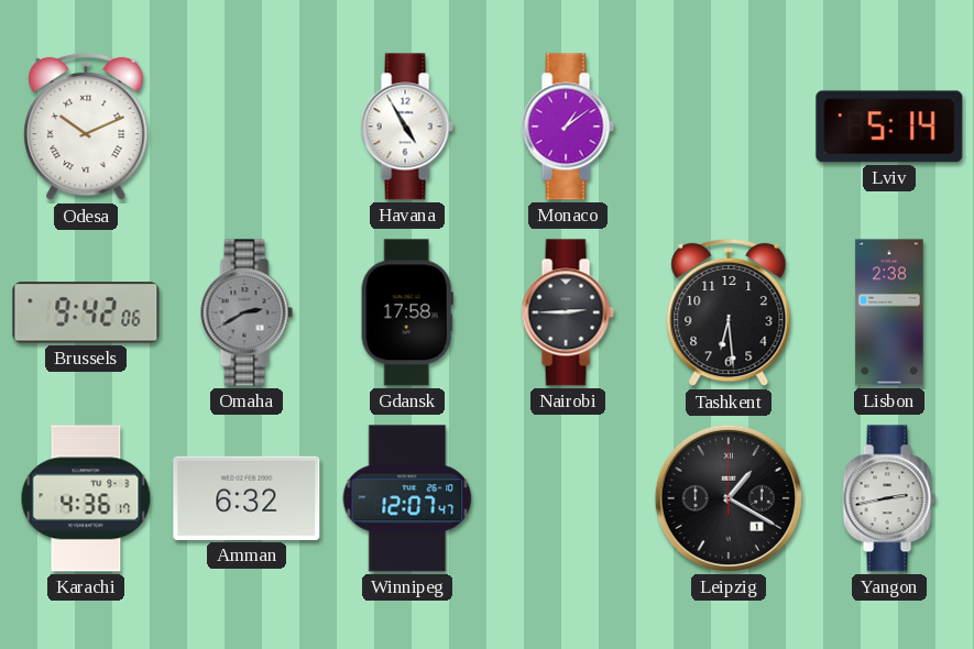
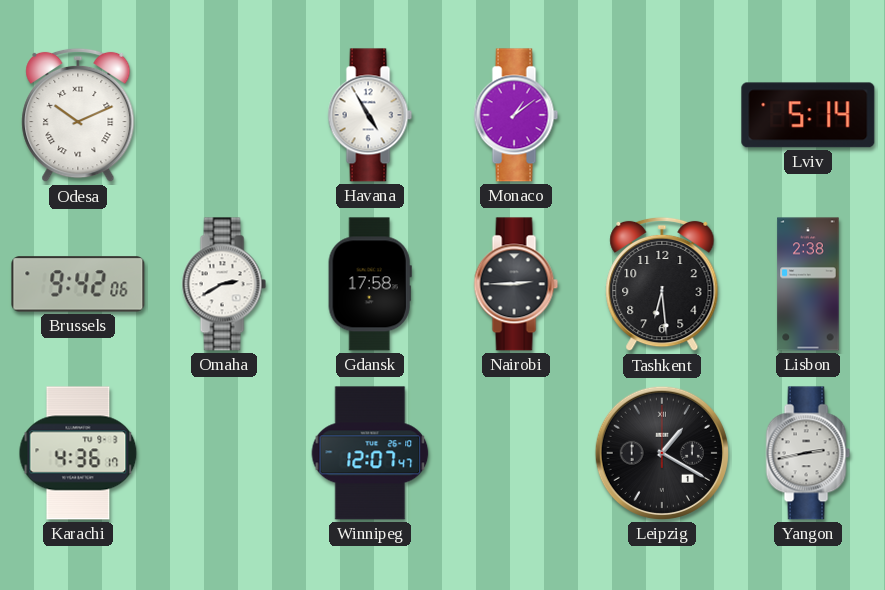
Omaha dial: grey -> white (224, 284)
Amman: 6:32 -> none (247, 498)
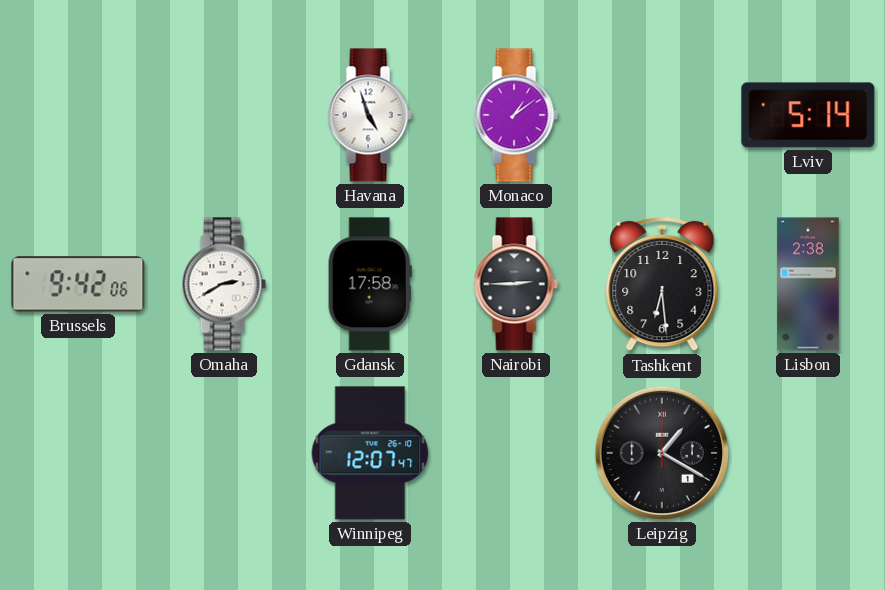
Odesa: 10:11 -> none (78, 115)
Havana: 4:55 -> 4:57 (370, 115)
Karachi: 4:36 -> none (78, 453)
Yangon: 2:43 -> none (808, 453)
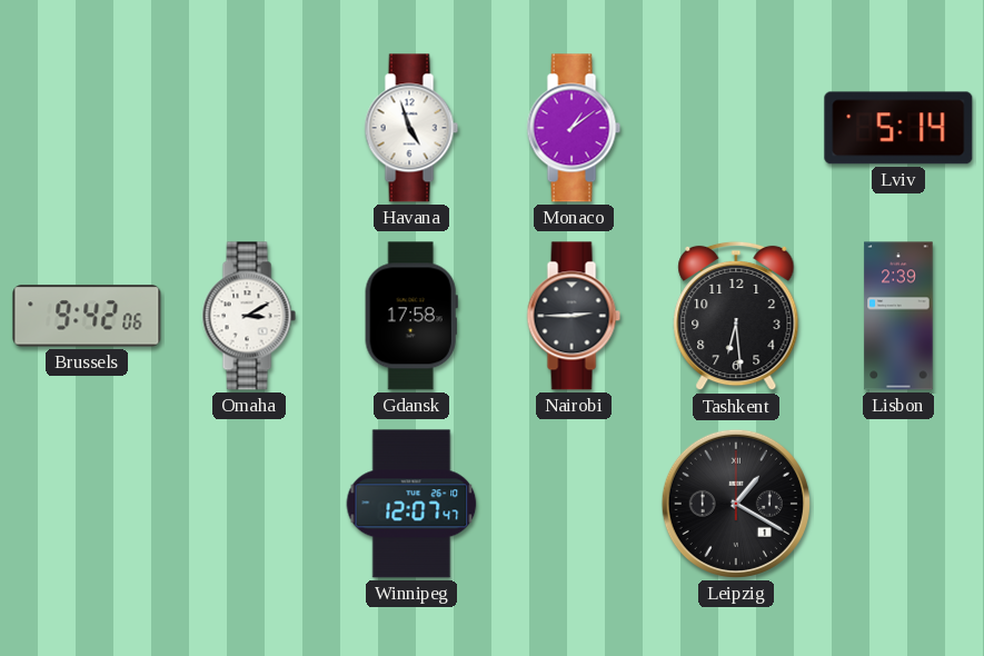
Omaha: 2:40 -> 3:10 (249, 316)
Lisbon: 2:38 -> 2:39 (898, 316)
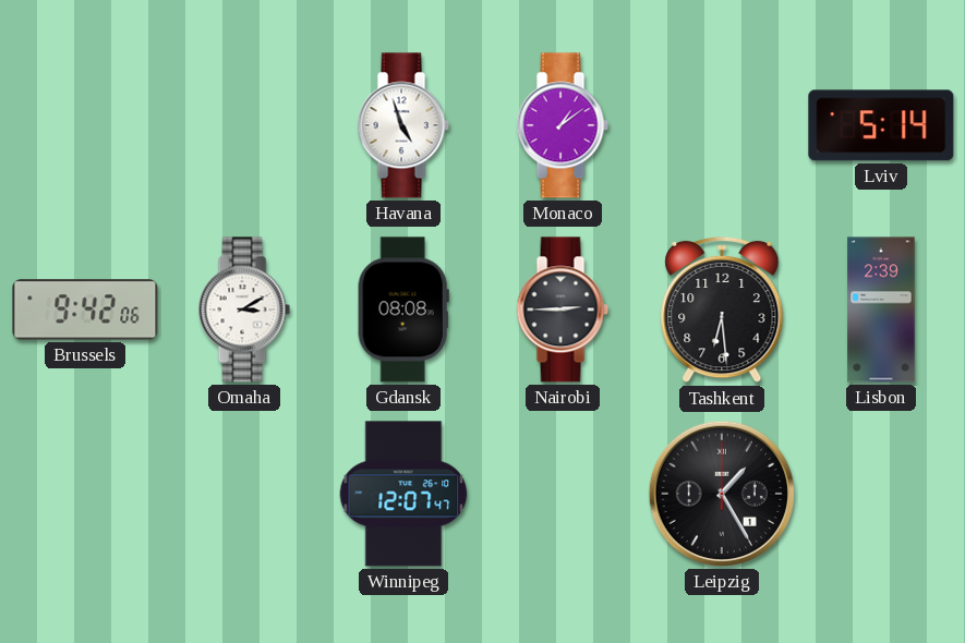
Gdansk: 17:58 -> 08:08 (403, 310)
Leipzig: 1:20 -> 1:25 (722, 494)
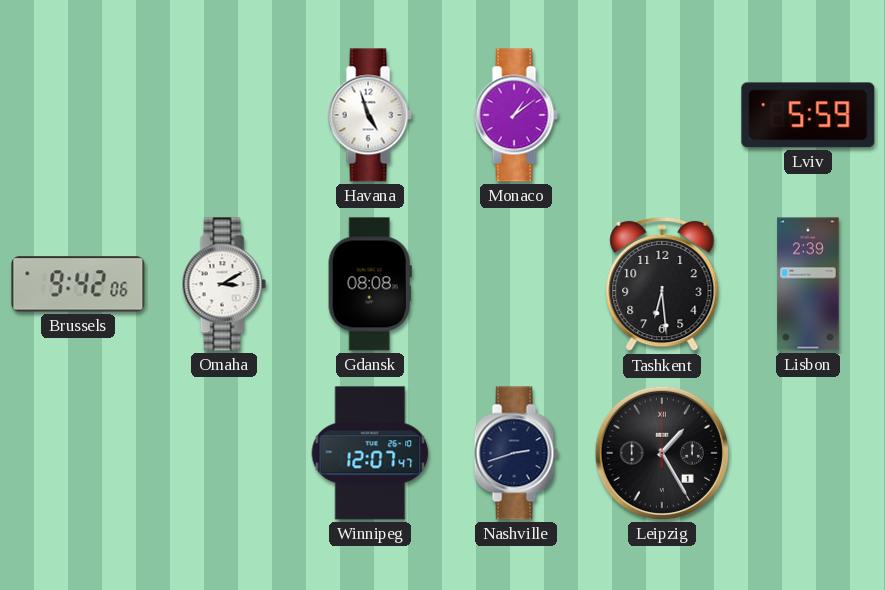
Lviv: 5:14 -> 5:59 (808, 115)
Nairobi: 2:45 -> none (563, 310)
Nashville: none -> 2:42 (516, 453)
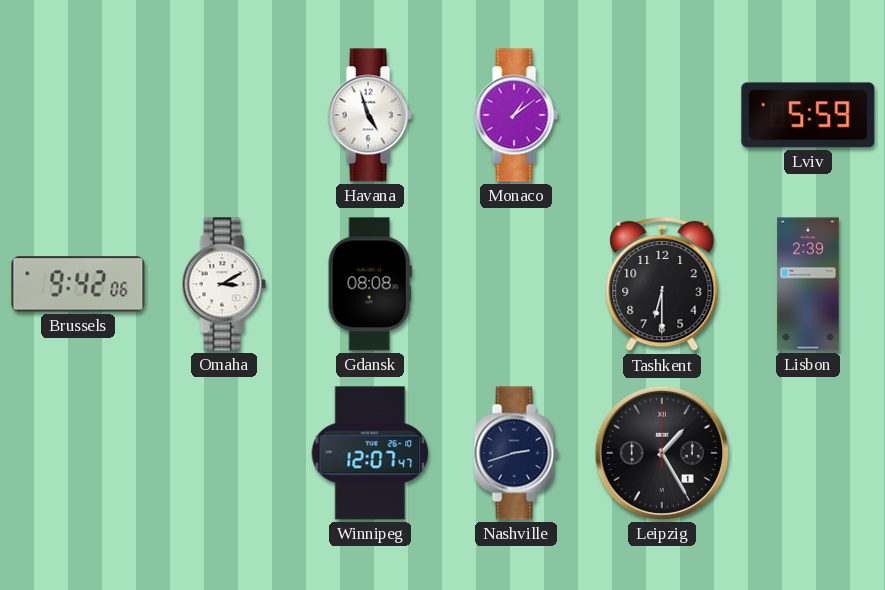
Tashkent: 6:29 -> 6:30 (662, 284)
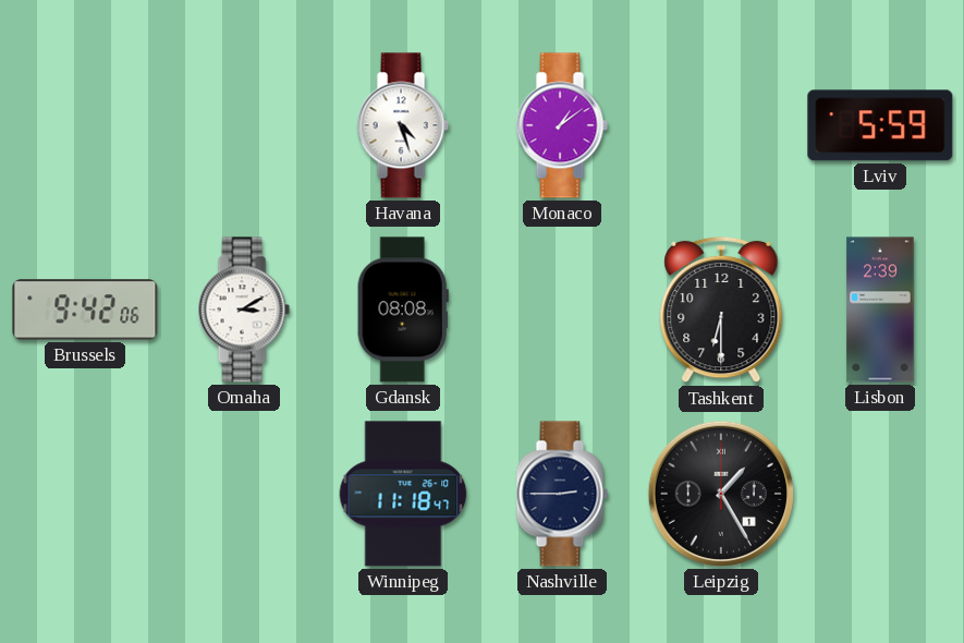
Havana: 4:57 -> 4:27 (403, 125)
Winnipeg: 12:07 -> 11:18 (403, 494)
Nashville: 2:42 -> 2:45 (562, 494)
